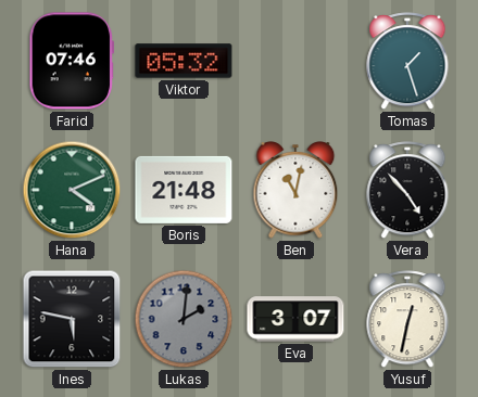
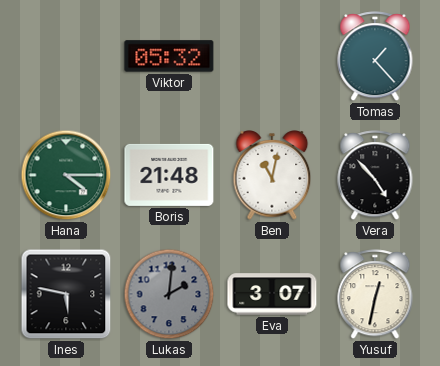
Farid: 07:46 -> none (71, 61)
Tomas: 1:27 -> 1:23 (375, 57)
Hana: 4:11 -> 4:15 (66, 175)
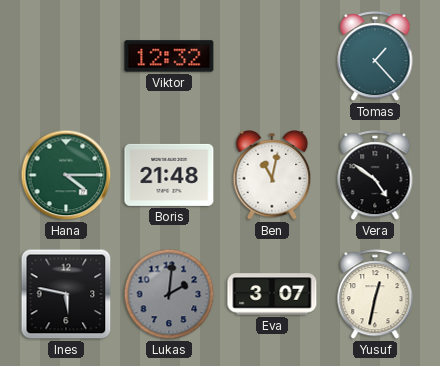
Viktor: 05:32 -> 12:32 (169, 56)
Vera: 4:53 -> 4:51 (375, 176)
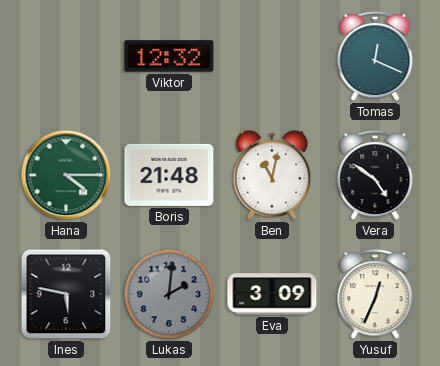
Tomas: 1:23 -> 12:19 (375, 57)
Eva: 3:07 -> 3:09 (272, 294)
Yusuf: 12:32 -> 12:34 (375, 295)
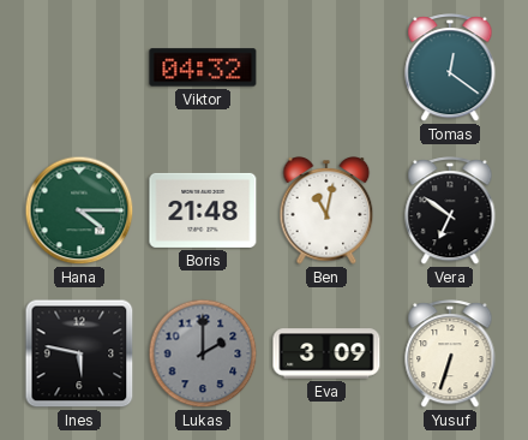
Viktor: 12:32 -> 04:32 (203, 67)
Tomas: 12:19 -> 12:21 (450, 69)
Vera: 4:51 -> 6:51 (450, 212)
Lukas: 2:01 -> 2:00 (203, 353)
Yusuf: 12:34 -> 6:33 (450, 355)
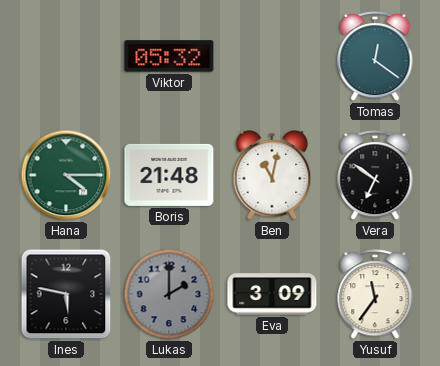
Viktor: 04:32 -> 05:32 (169, 56)
Yusuf: 6:33 -> 11:36 (375, 295)
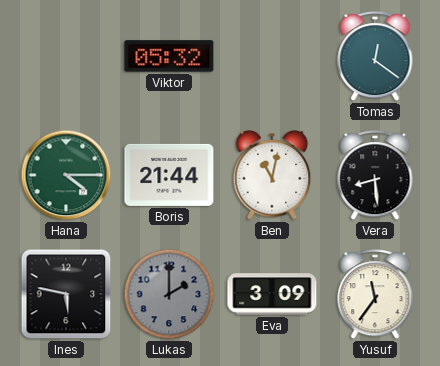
Boris: 21:48 -> 21:44 (169, 175)
Vera: 6:51 -> 8:29 (375, 176)
